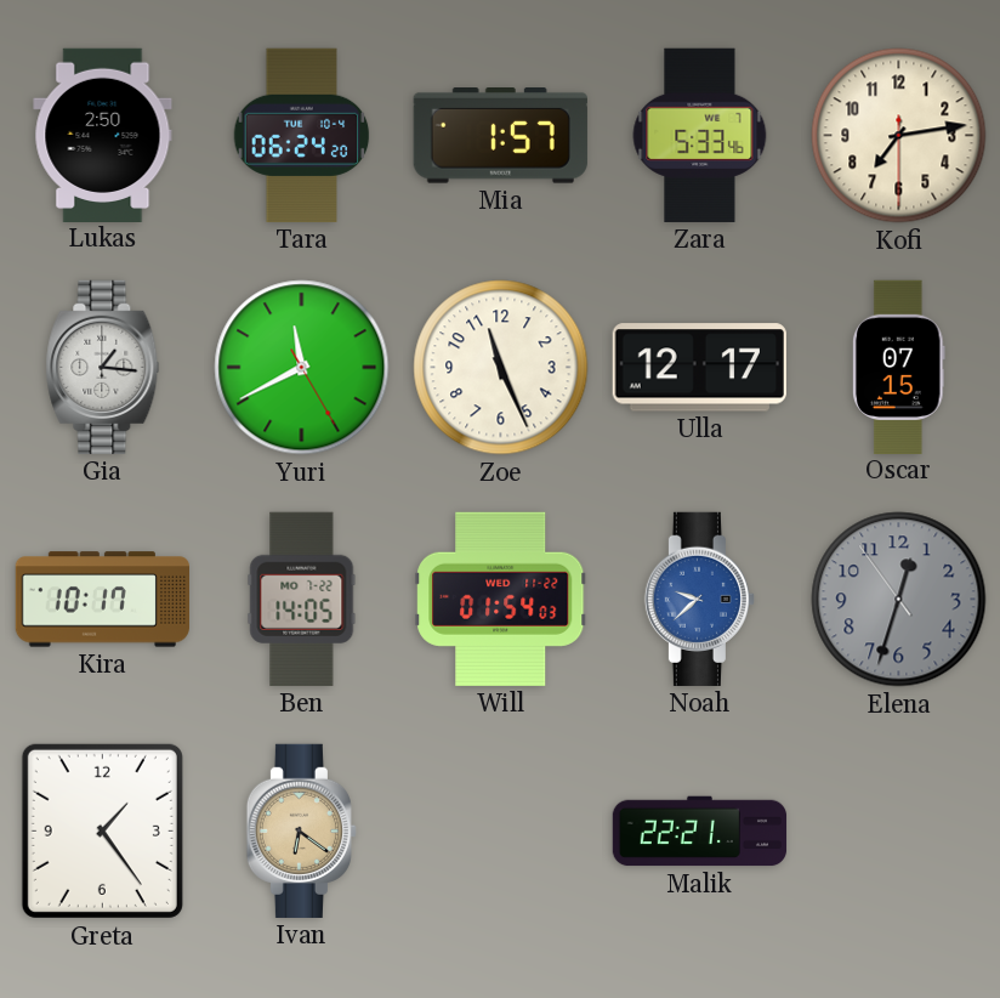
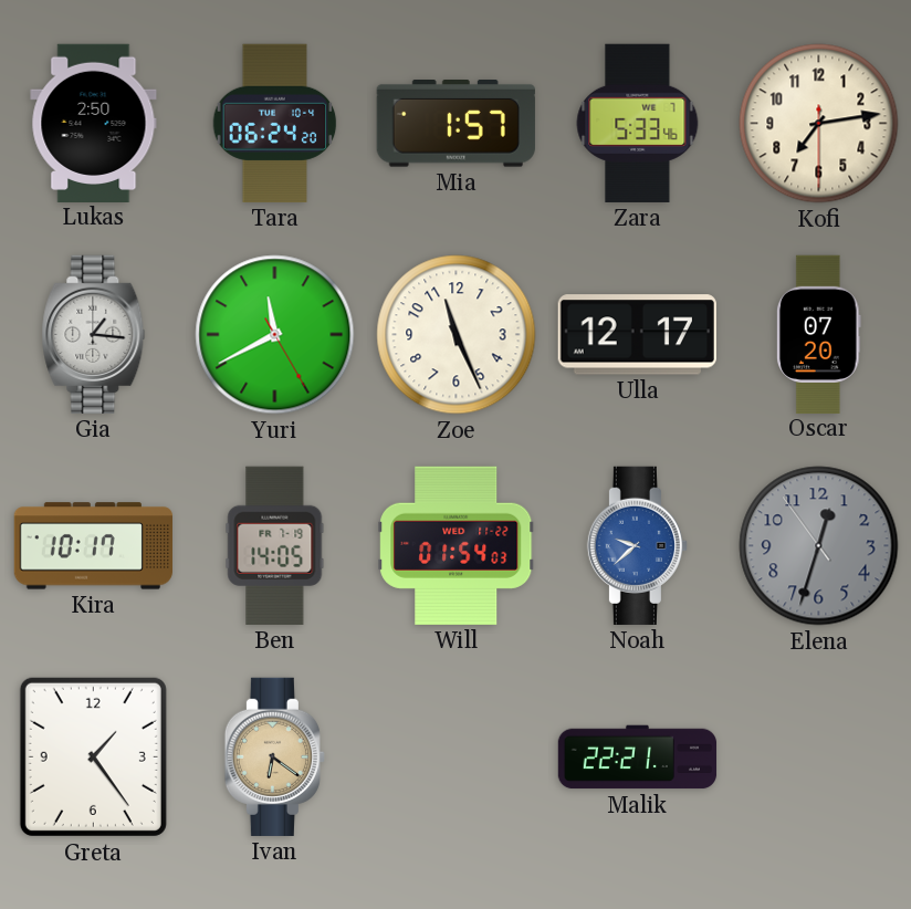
Oscar: 07:15 -> 07:20 (819, 334)
Ben date: MO 7-22 -> FR 7-19 (275, 545)
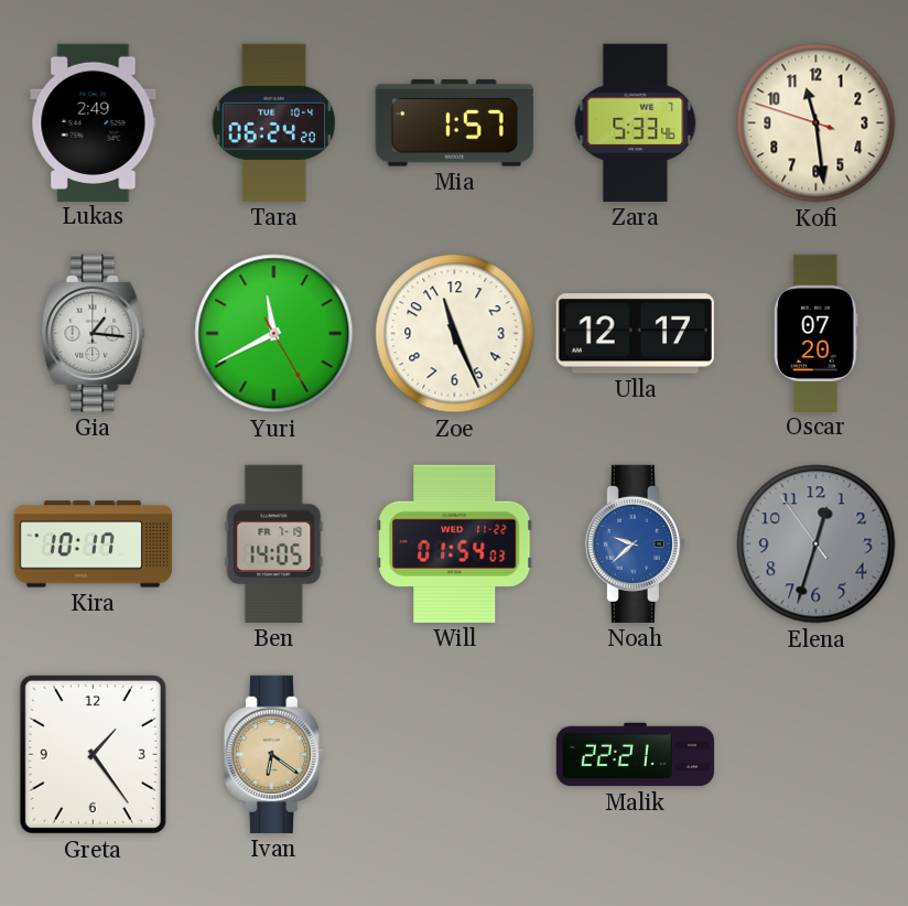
Lukas: 2:50 -> 2:49 (94, 122)
Kofi: 7:13 -> 11:28 (817, 123)
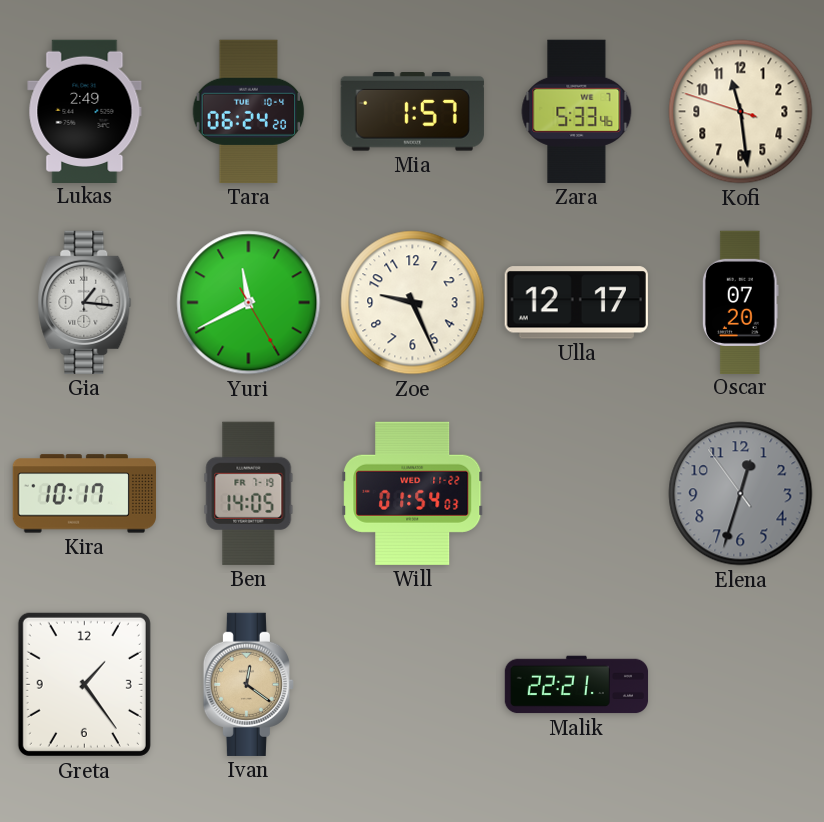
Zoe: 11:26 -> 9:26 (413, 303)
Noah: 9:38 -> none (635, 543)
Ivan: 6:21 -> 12:21 (248, 684)
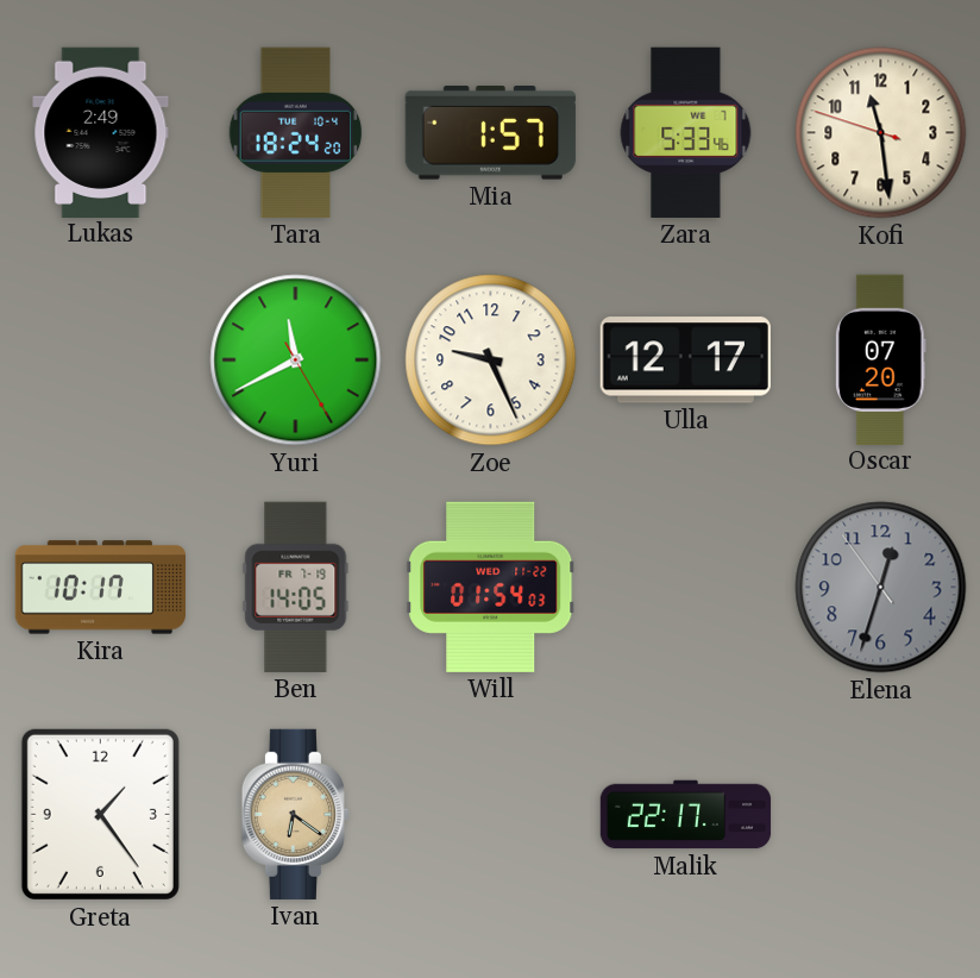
Tara: 06:24 -> 18:24 (296, 132)
Gia: 1:16 -> none (85, 302)
Ivan: 12:21 -> 6:21 (295, 814)
Malik: 22:21 -> 22:17 (686, 815)
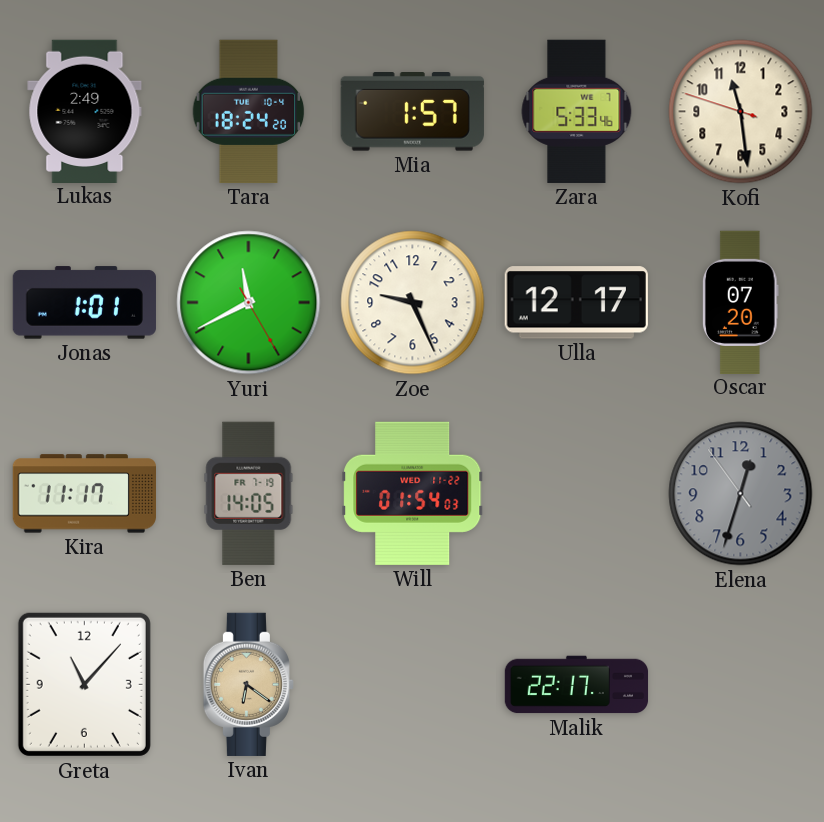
Jonas: none -> 1:01 (84, 303)
Kira: 10:17 -> 11:17 (84, 494)
Greta: 1:24 -> 11:07 (84, 684)
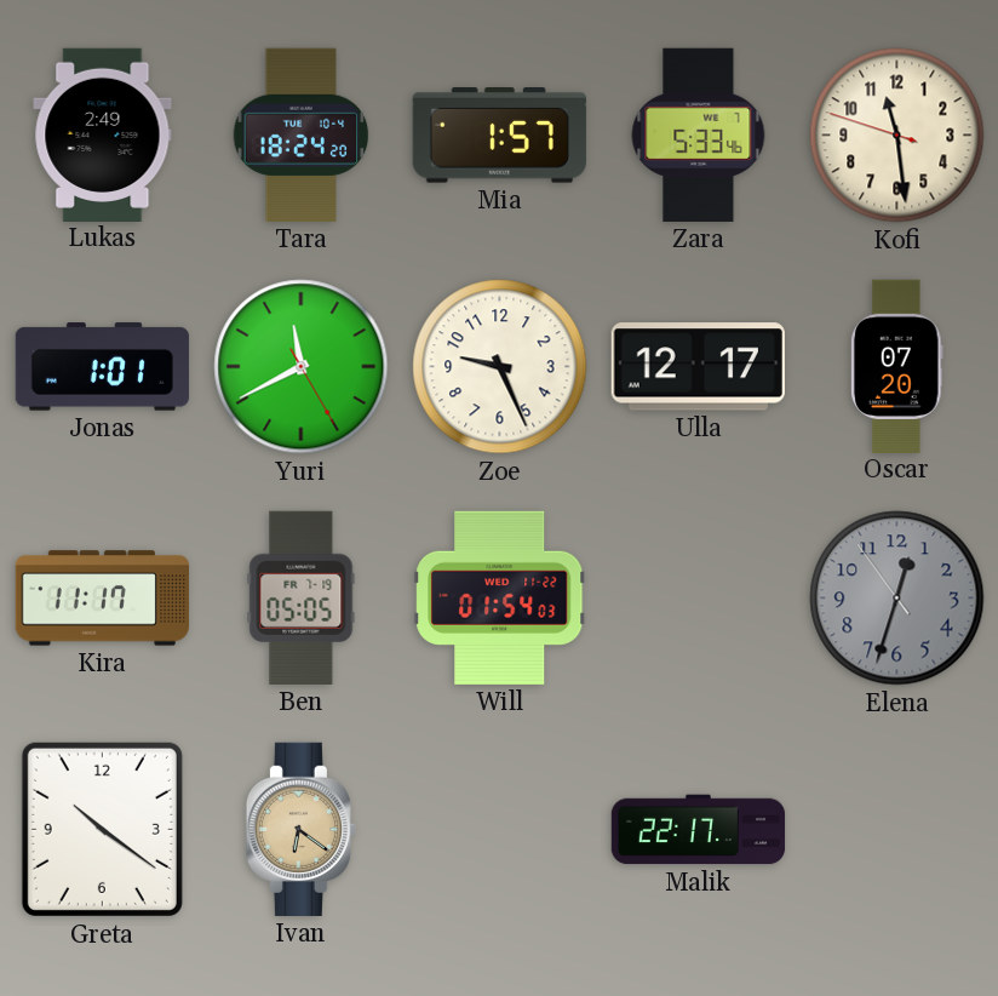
Ben: 14:05 -> 05:05 (302, 597)
Greta: 11:07 -> 10:21 (102, 829)
